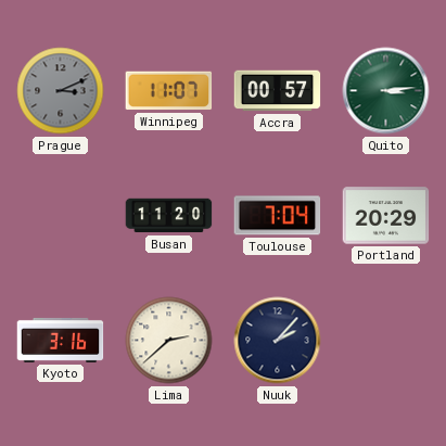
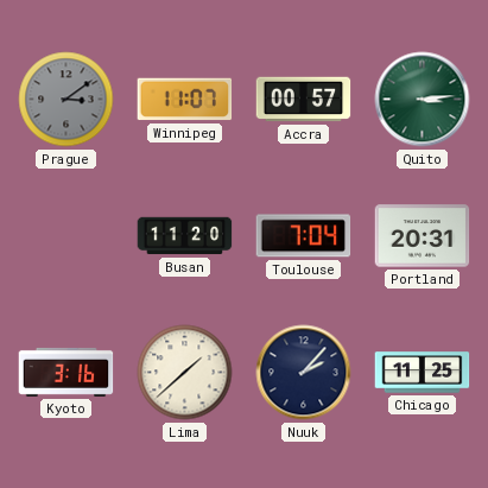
Prague: 3:11 -> 3:09 (66, 100)
Portland: 20:29 -> 20:31 (423, 236)
Lima: 2:38 -> 1:38 (185, 373)
Chicago: none -> 11:25 (423, 373)
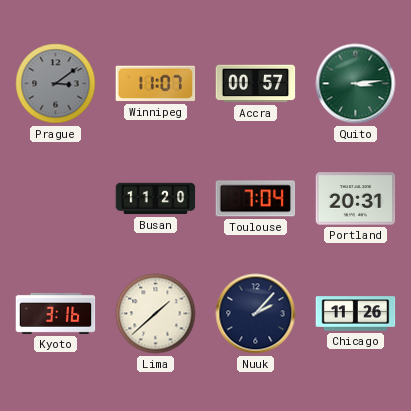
Chicago: 11:25 -> 11:26 (356, 314)
